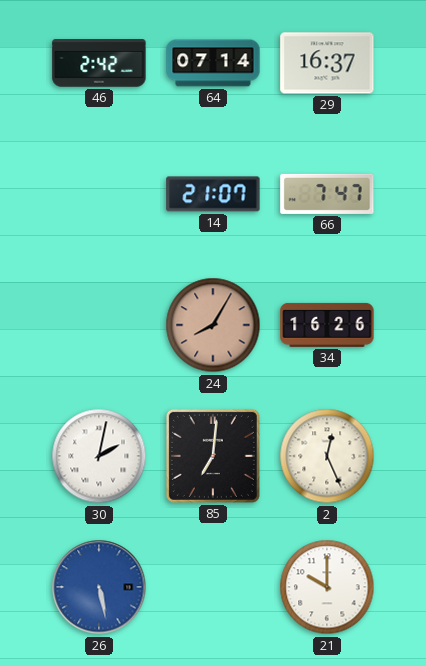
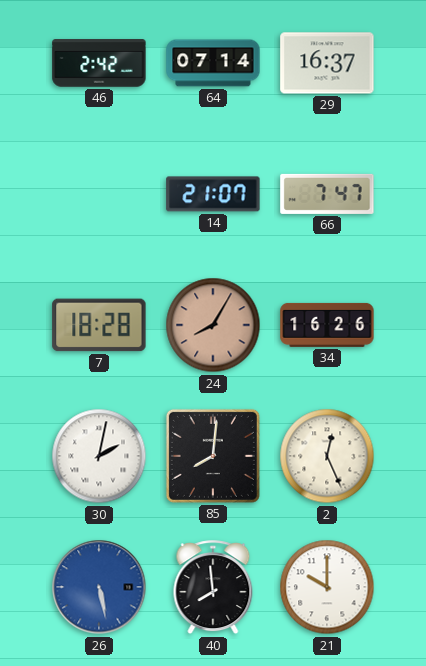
7: none -> 18:28 (99, 325)
85: 7:01 -> 8:01 (213, 456)
40: none -> 7:59 (213, 588)
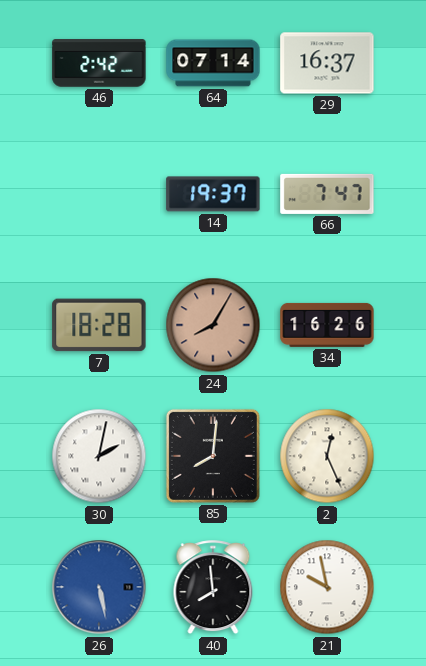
14: 21:07 -> 19:37 (213, 194)
21: 10:00 -> 9:58 (327, 587)
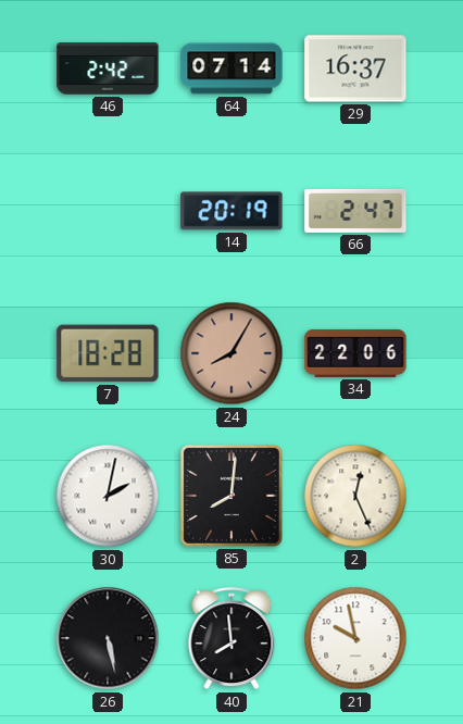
14: 19:37 -> 20:19 (231, 211)
66: 7:47 -> 2:47 (355, 211)
34: 16:26 -> 22:06 (355, 353)
26 dial: blue -> black (108, 638)
